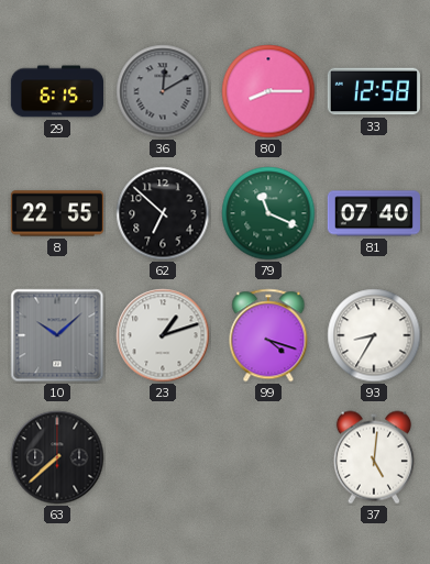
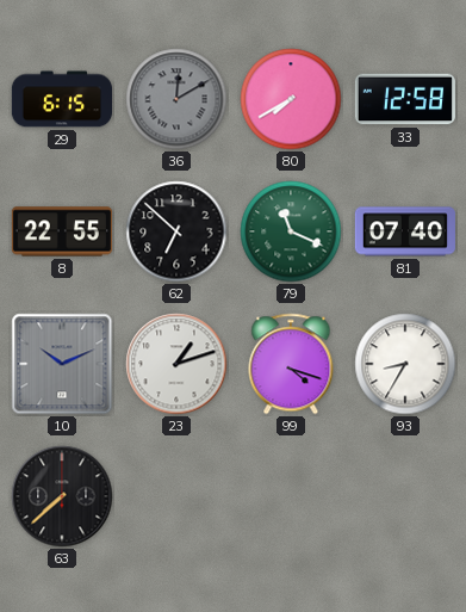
80: 8:15 -> 7:40 (291, 99)
10: 10:08 -> 10:11 (62, 364)
37: 5:01 -> none (374, 457)
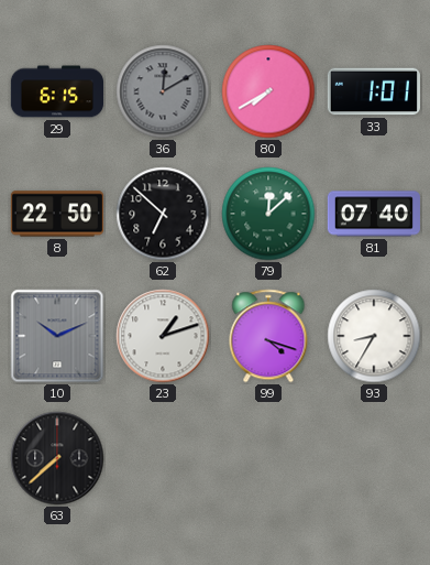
33: 12:58 -> 1:01 (374, 91)
8: 22:55 -> 22:50 (57, 214)
79: 11:19 -> 12:08 (268, 214)
